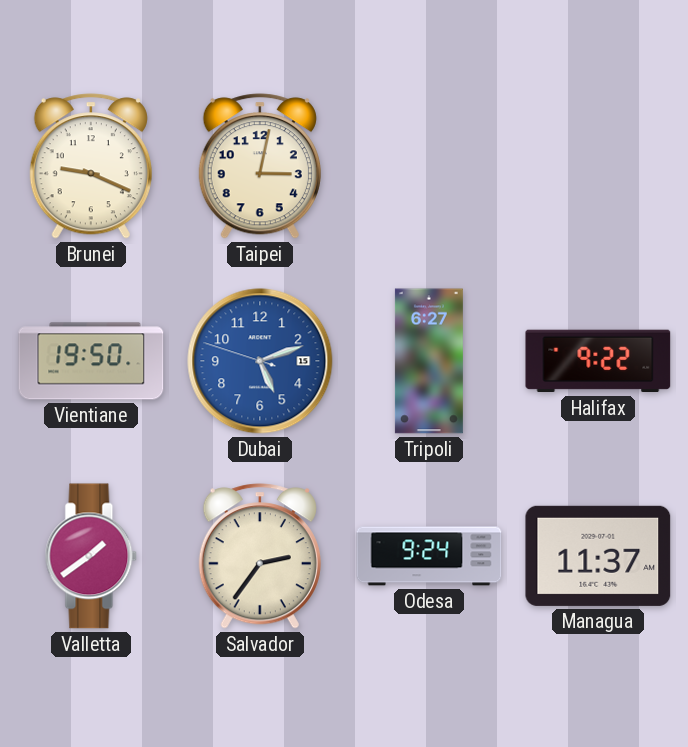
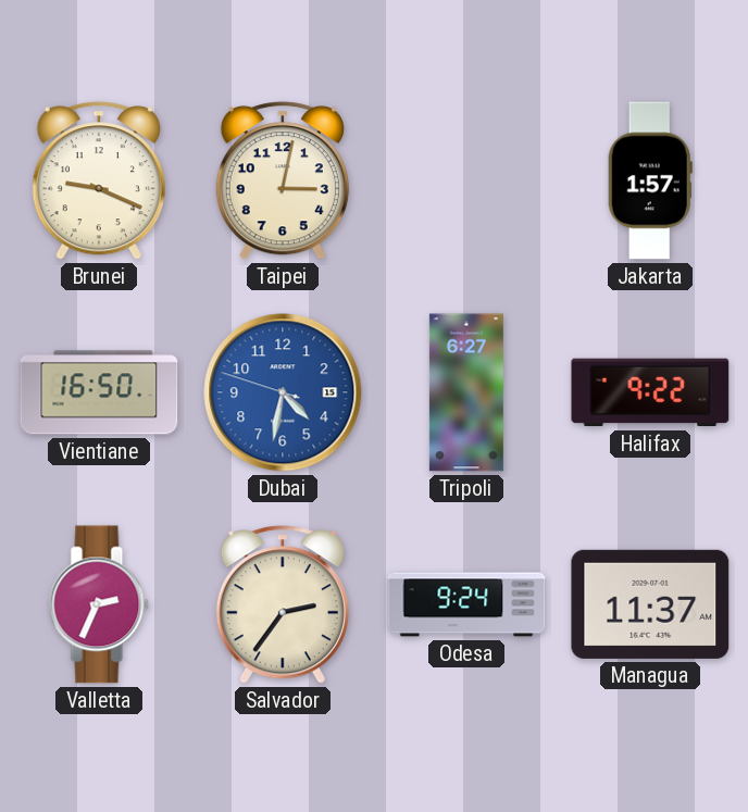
Jakarta: none -> 1:57 (650, 180)
Vientiane: 19:50 -> 16:50 (99, 392)
Dubai: 5:11 -> 4:31 (283, 392)
Valletta: 1:39 -> 2:34 (99, 604)
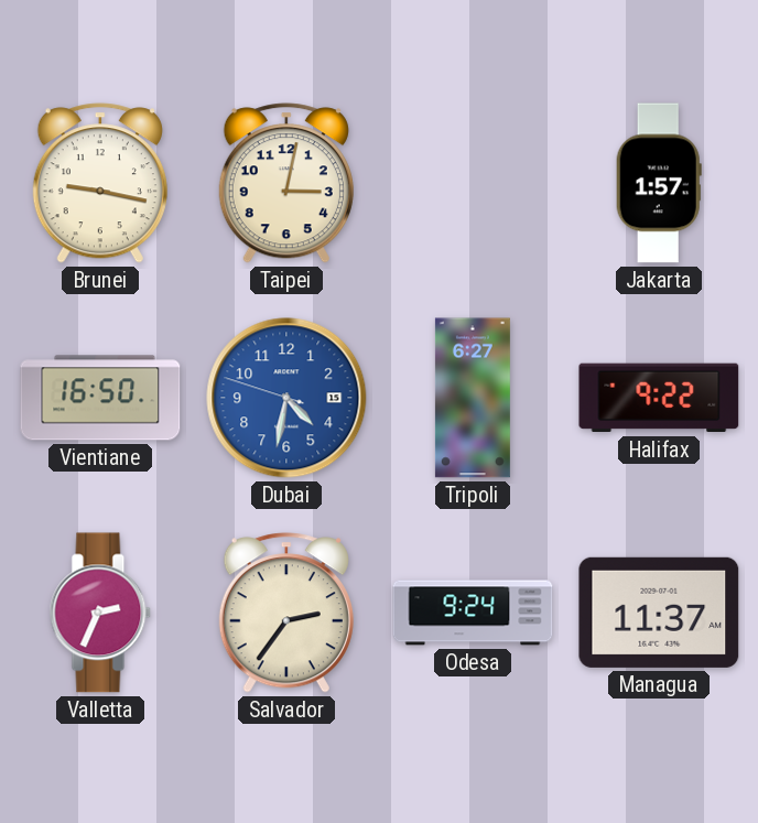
Brunei: 9:19 -> 9:17 (100, 183)
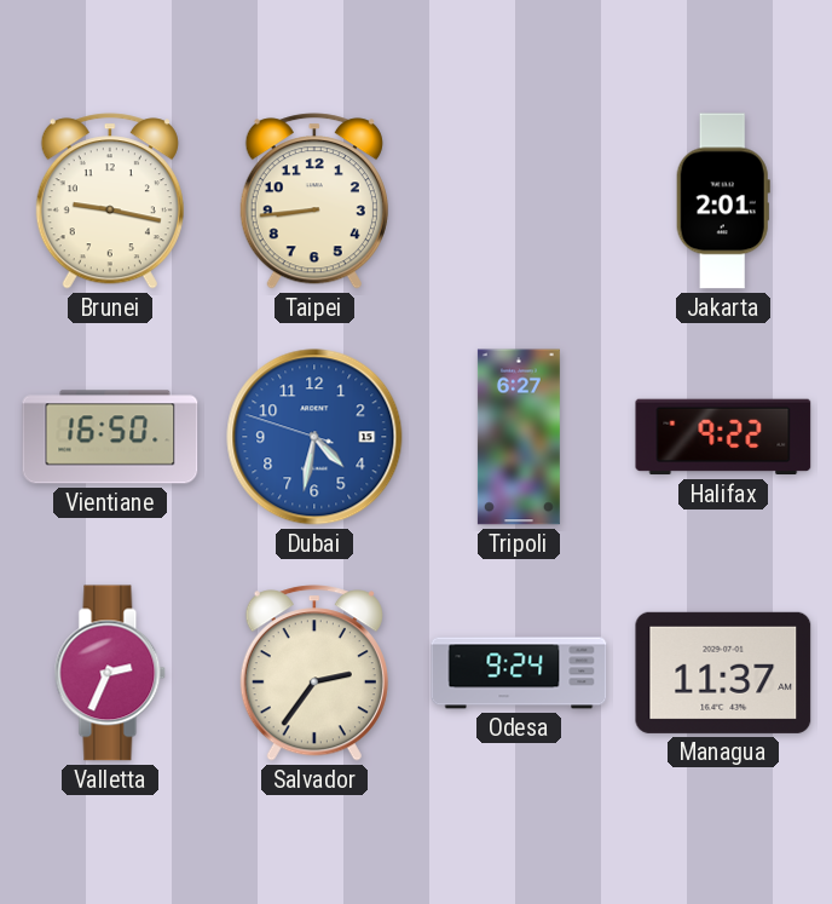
Taipei: 3:02 -> 8:44 (314, 201)
Jakarta: 1:57 -> 2:01 (723, 201)
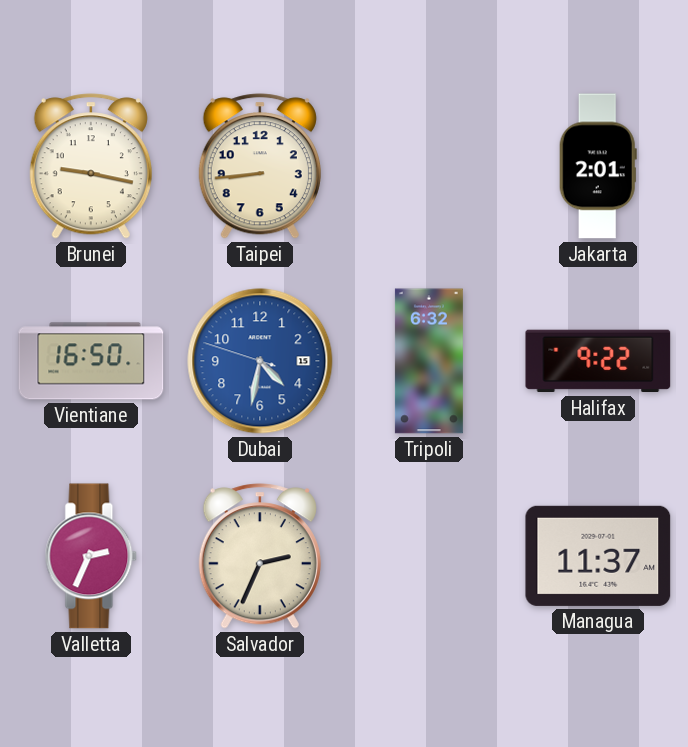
Tripoli: 6:27 -> 6:32 (429, 361)
Salvador: 2:36 -> 2:34 (260, 556)
Odesa: 9:24 -> none (519, 673)
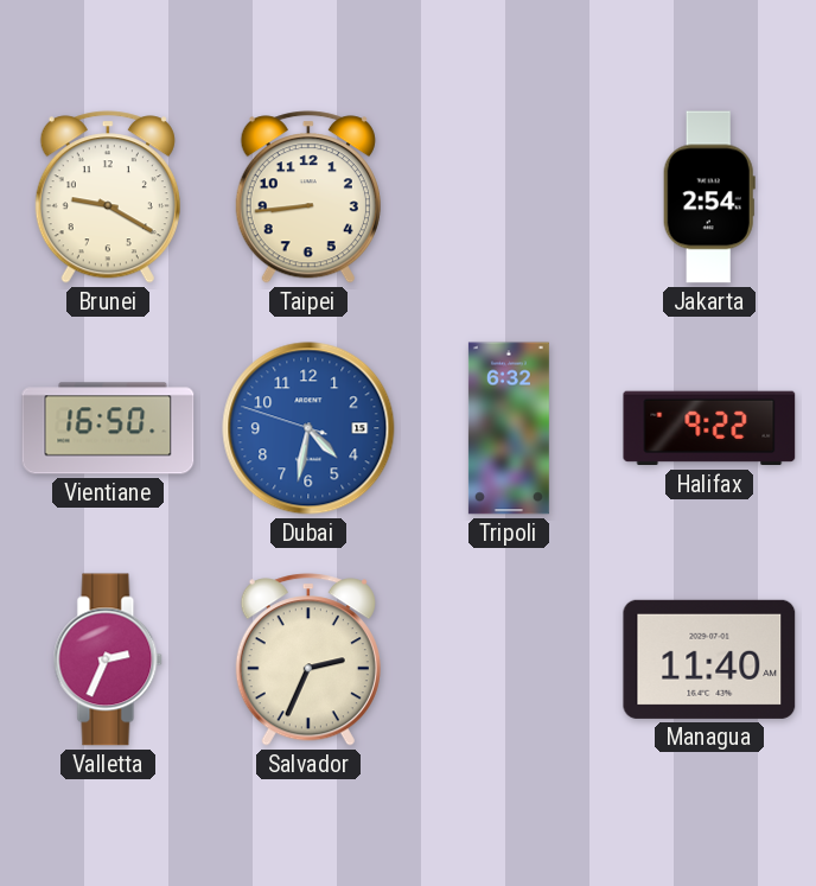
Brunei: 9:17 -> 9:20 (108, 197)
Jakarta: 2:01 -> 2:54 (709, 197)
Managua: 11:37 -> 11:40 (709, 659)
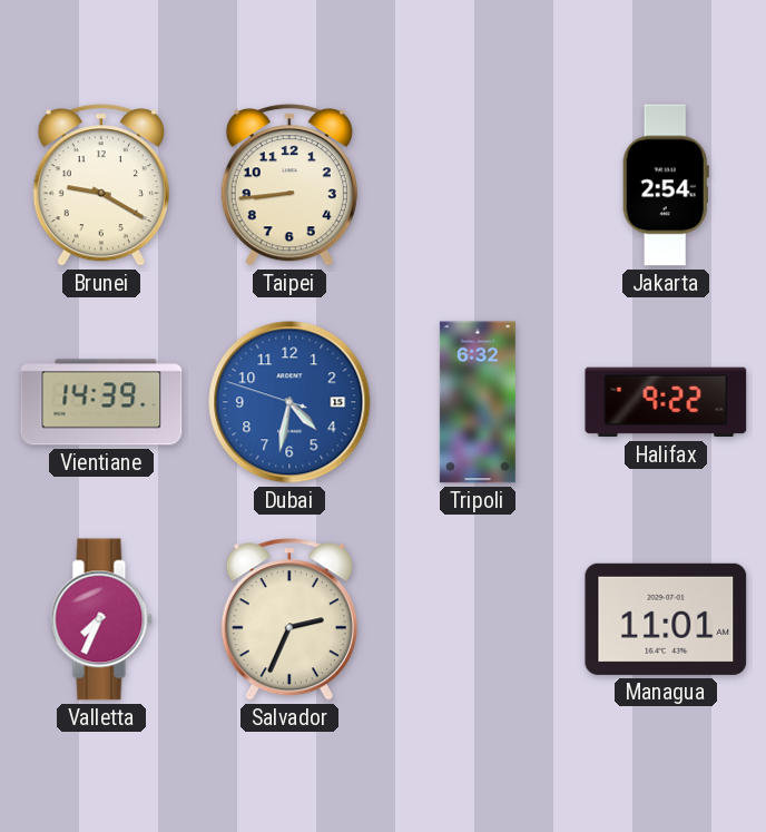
Vientiane: 16:50 -> 14:39 (101, 402)
Valletta: 2:34 -> 7:34 (101, 619)
Managua: 11:40 -> 11:01 (666, 619)
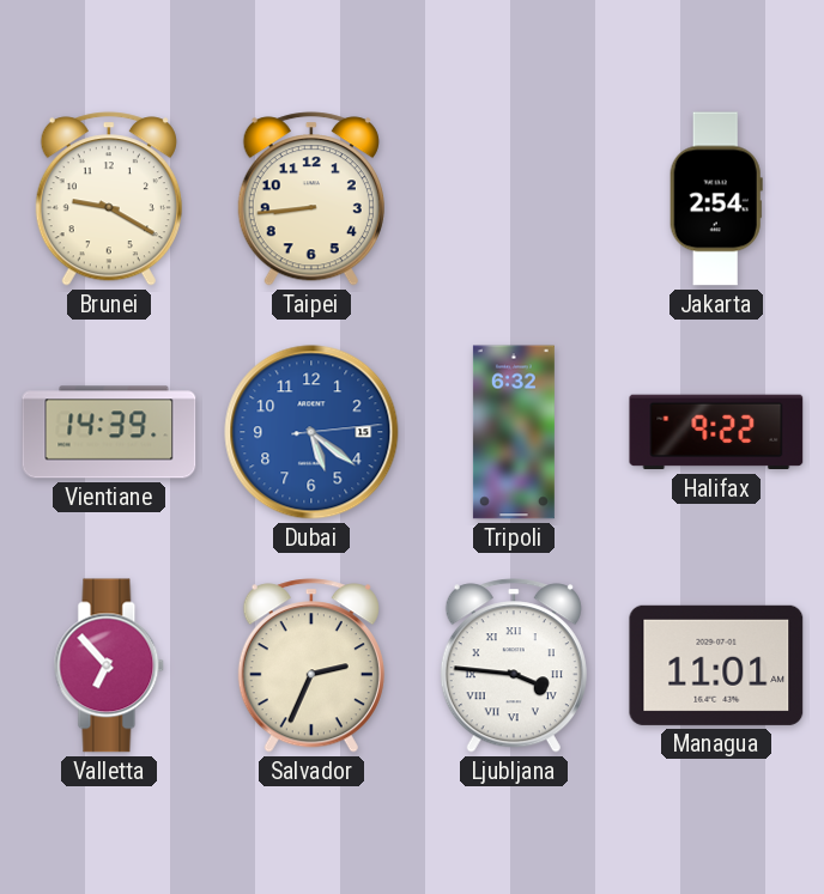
Dubai: 4:31 -> 5:21 (311, 432)
Valletta: 7:34 -> 6:53 (109, 665)
Ljubljana: none -> 3:46 (514, 665)
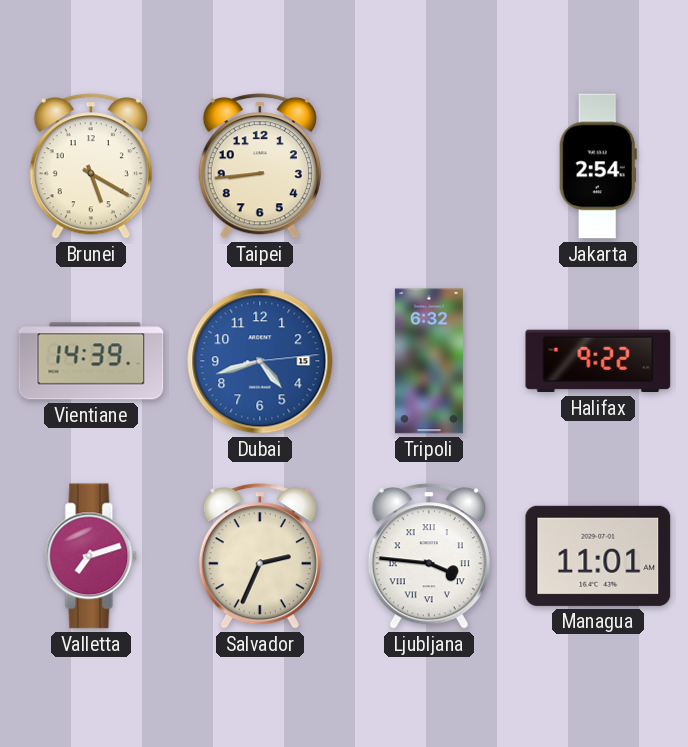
Brunei: 9:20 -> 5:20 (91, 166)
Dubai: 5:21 -> 4:42 (260, 361)
Valletta: 6:53 -> 7:12 (91, 556)
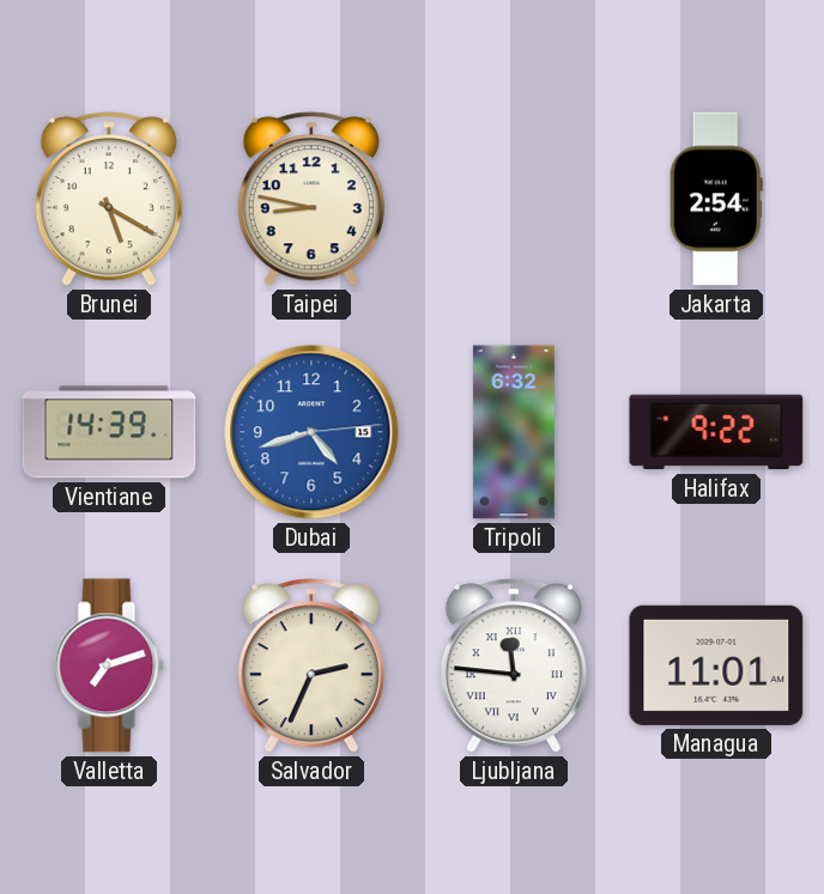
Taipei: 8:44 -> 8:47 (311, 199)
Ljubljana: 3:46 -> 11:46 (514, 665)
